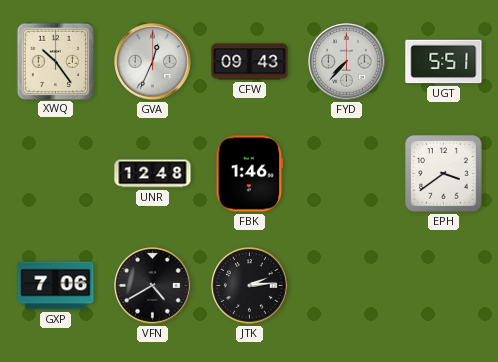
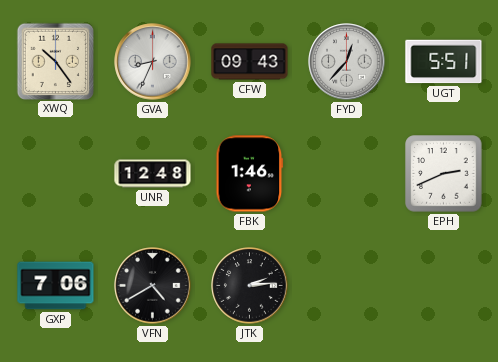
GVA: 12:34 -> 8:34 (153, 62)
FYD: 7:37 -> 12:37 (347, 62)
EPH: 3:39 -> 2:41 (444, 174)
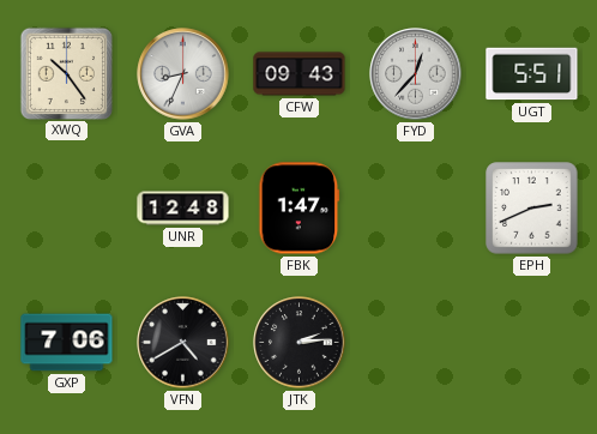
FBK: 1:46 -> 1:47 (300, 209)
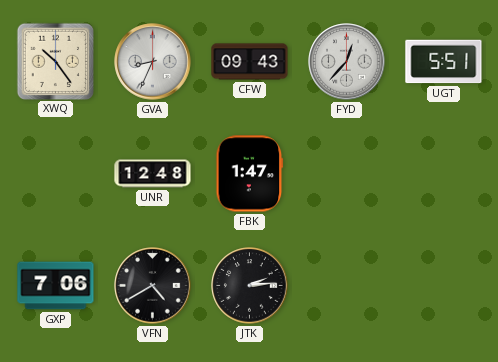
EPH: 2:41 -> none (532, 209)
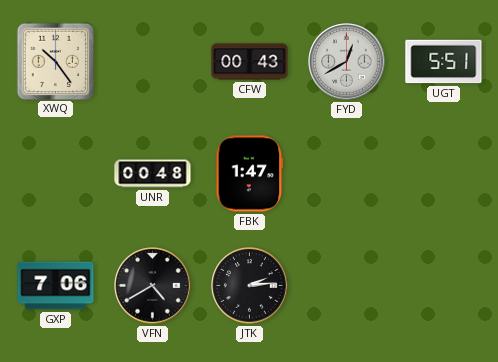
GVA: 8:34 -> none (153, 62)
CFW: 09:43 -> 00:43 (250, 62)
FYD: 12:37 -> 12:40 (347, 62)
UNR: 12:48 -> 00:48 (153, 174)
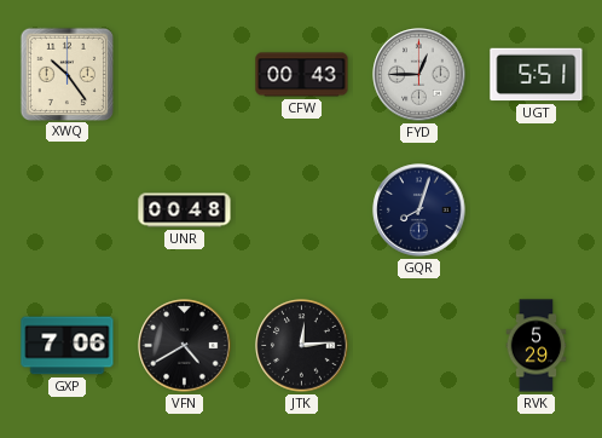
FYD: 12:40 -> 12:45 (419, 75)
FBK: 1:47 -> none (250, 174)
GQR: none -> 8:03 (419, 211)
JTK: 2:14 -> 12:14 (302, 346)
RVK: none -> 5:29 (537, 346)
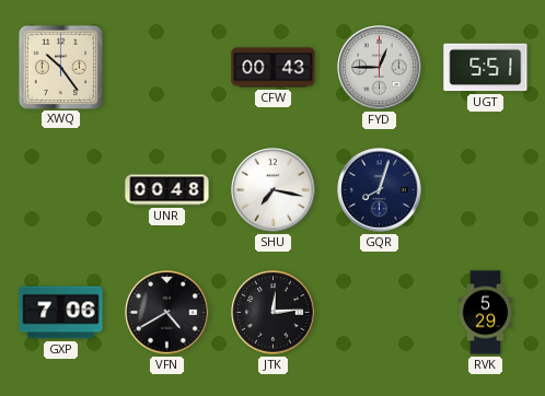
SHU: none -> 7:17 (274, 190)
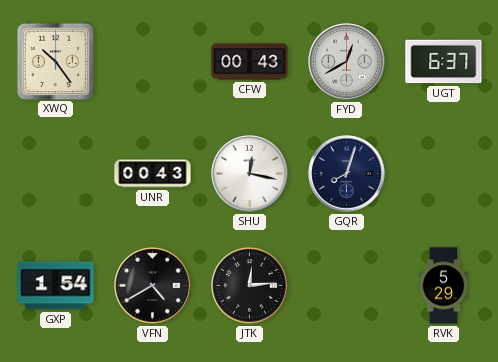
FYD: 12:45 -> 12:40 (347, 62)
UGT: 5:51 -> 6:37 (444, 62)
UNR: 00:48 -> 00:43 (153, 174)
SHU: 7:17 -> 12:17 (250, 174)
GXP: 7:06 -> 1:54 (56, 286)
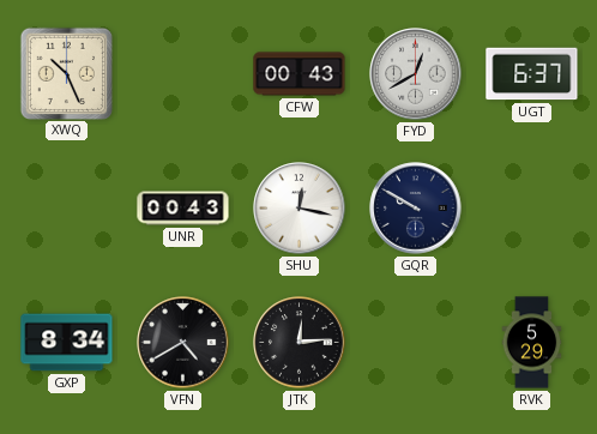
XWQ: 10:24 -> 10:26 (66, 73)
GQR: 8:03 -> 9:50 (416, 209)
GXP: 1:54 -> 8:34 (67, 343)
